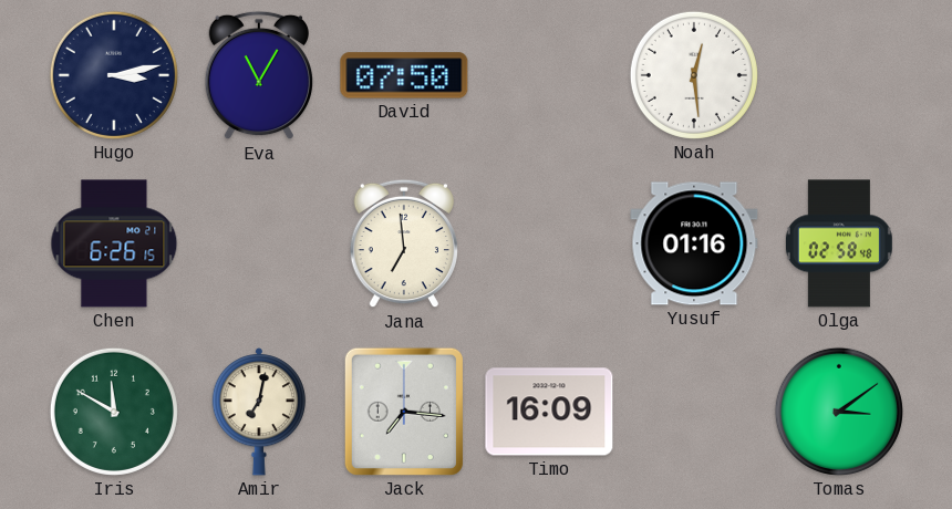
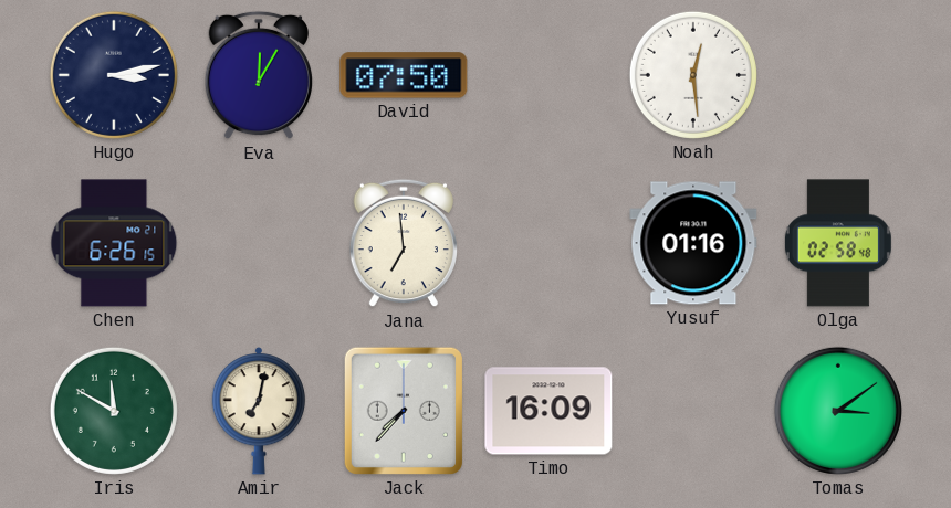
Eva: 11:05 -> 12:05 (258, 75)
Jack: 7:16 -> 7:37 (404, 411)
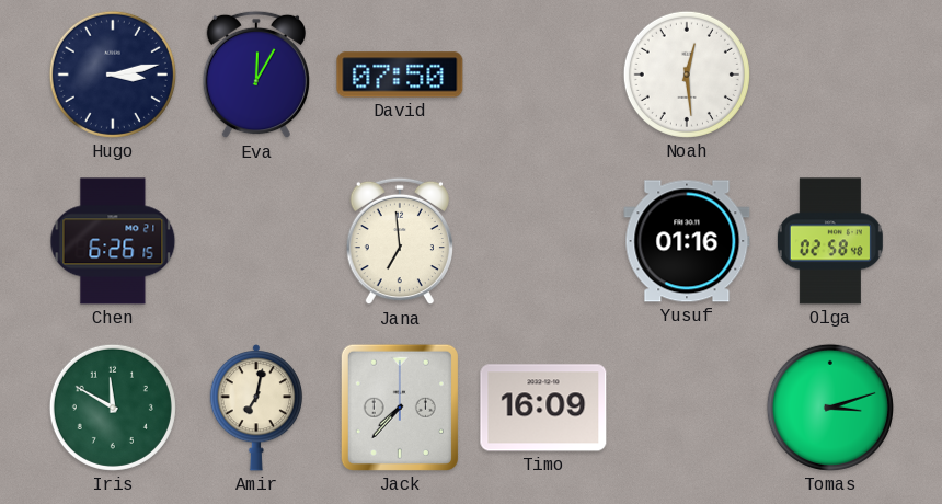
Tomas: 3:09 -> 3:12 (830, 408)
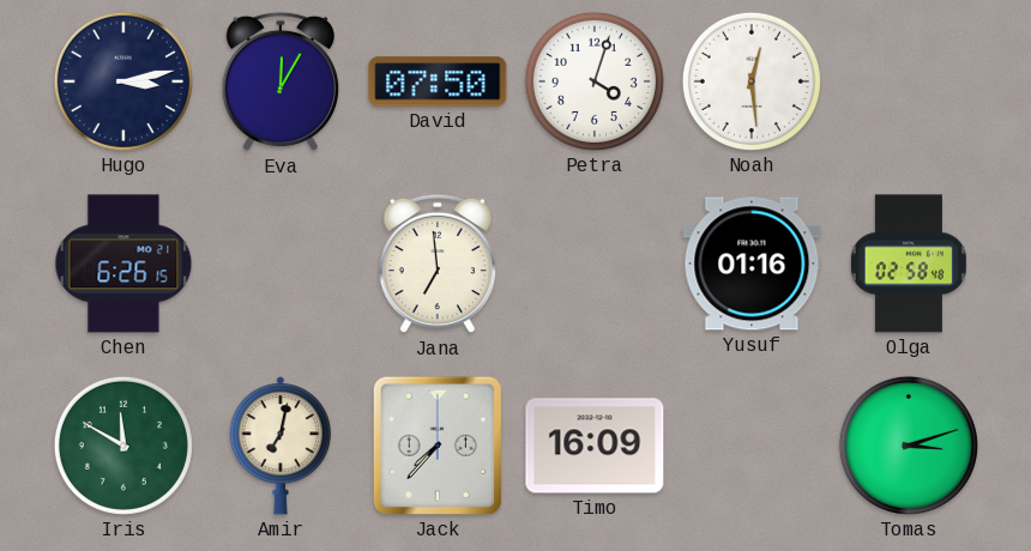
Petra: none -> 4:03 (595, 81)
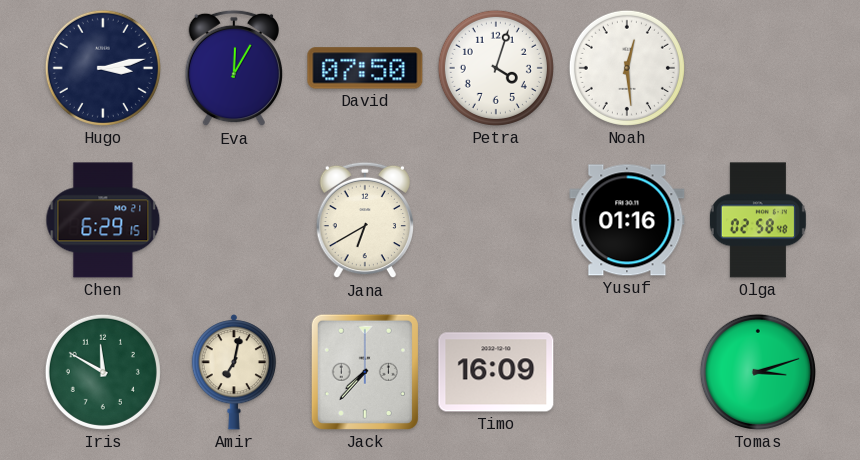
Chen: 6:26 -> 6:29 (103, 220)
Jana: 6:59 -> 6:40 (364, 220)
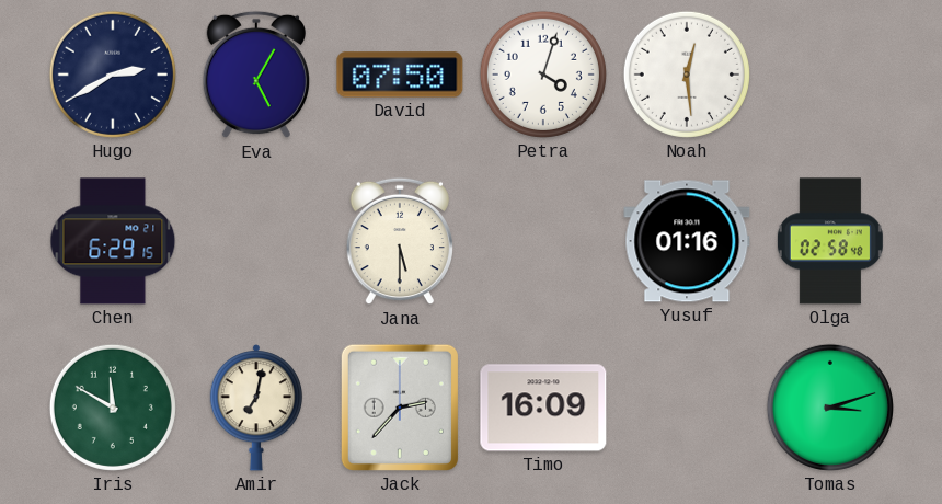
Hugo: 3:13 -> 2:40 (113, 75)
Eva: 12:05 -> 5:05 (255, 75)
Jana: 6:40 -> 5:30 (399, 241)
Jack: 7:37 -> 2:37 (400, 408)
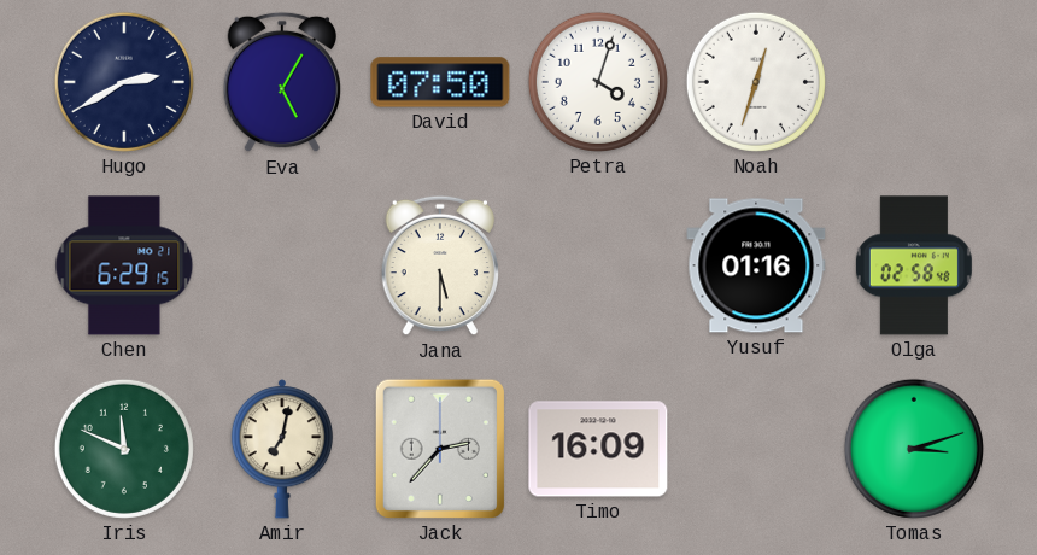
Noah: 12:29 -> 12:33 (756, 82)
Iris: 11:50 -> 11:49 (124, 449)
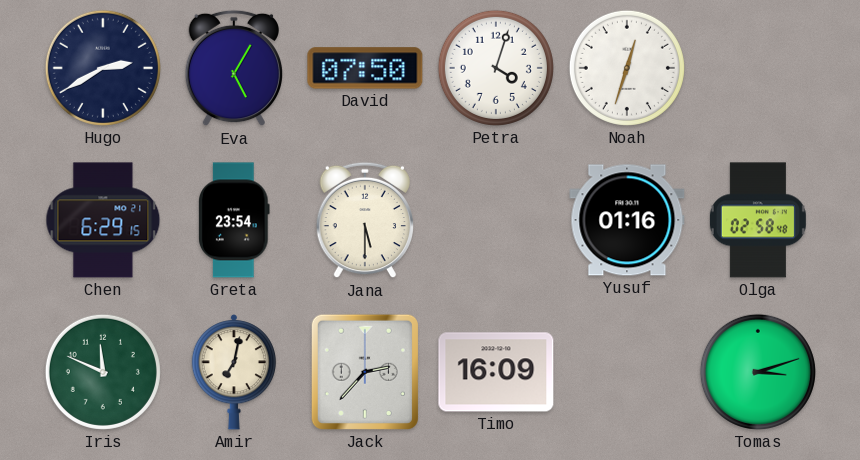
Greta: none -> 23:54 (235, 220)
